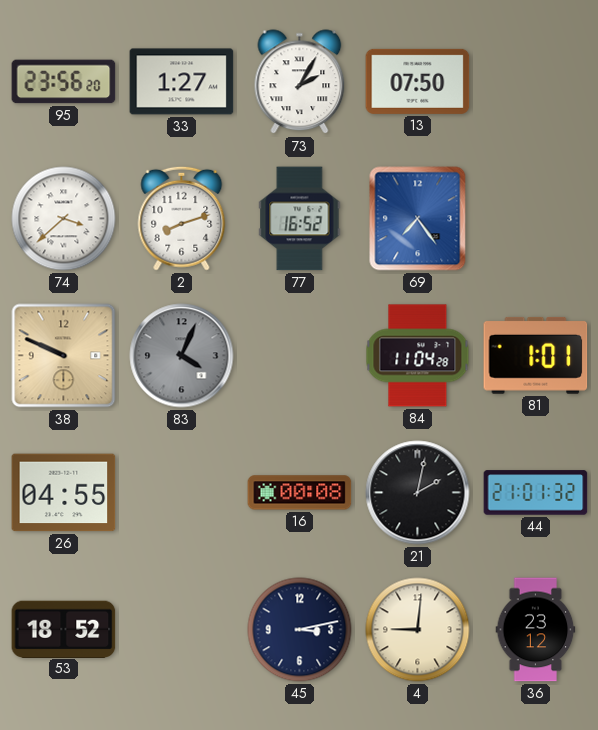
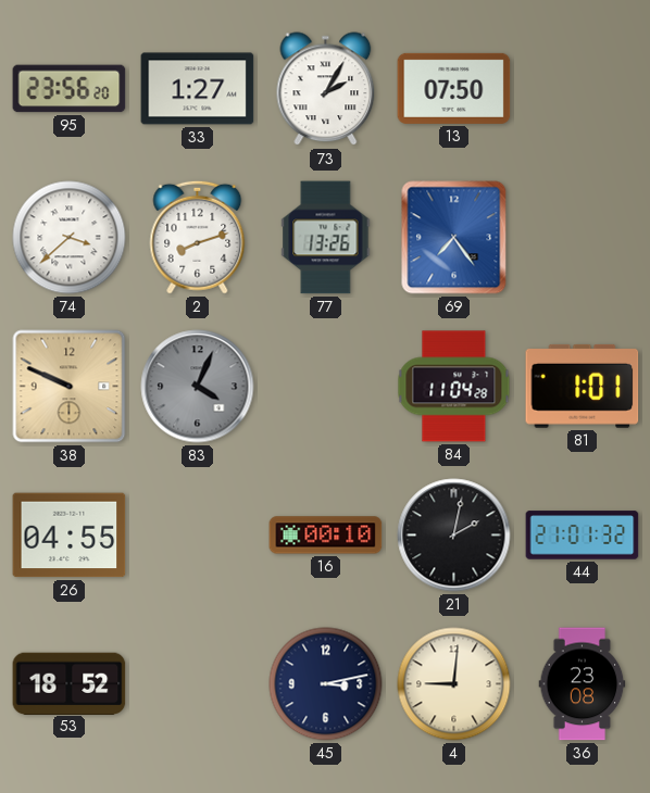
77: 16:52 -> 13:26 (326, 238)
16: 00:08 -> 00:10 (326, 536)
36: 23:12 -> 23:08 (583, 684)
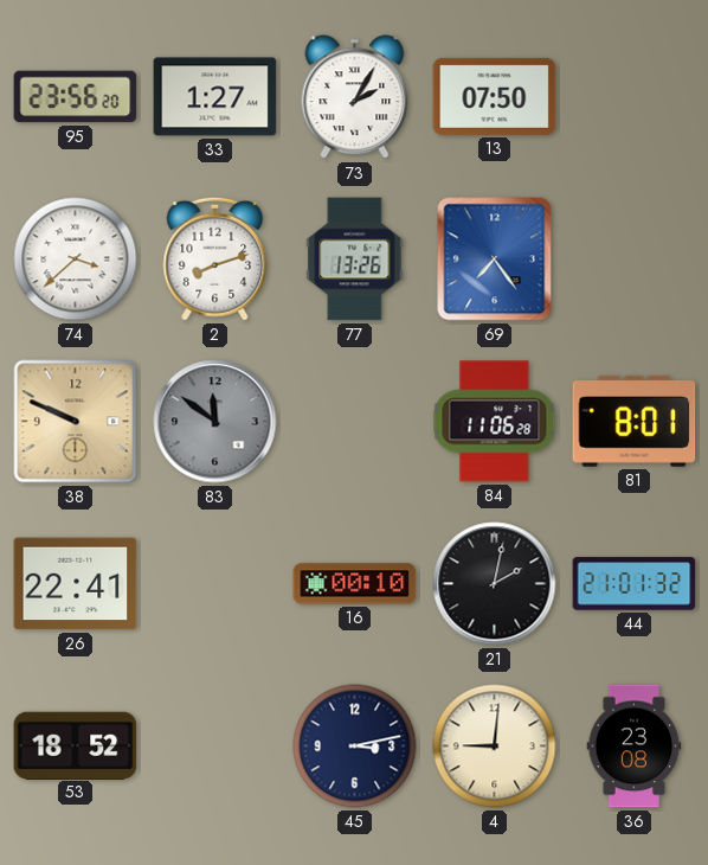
83: 4:04 -> 11:51 (215, 422)
84: 11:04 -> 11:06 (495, 422)
81: 1:01 -> 8:01 (635, 421)
26: 04:55 -> 22:41 (76, 584)
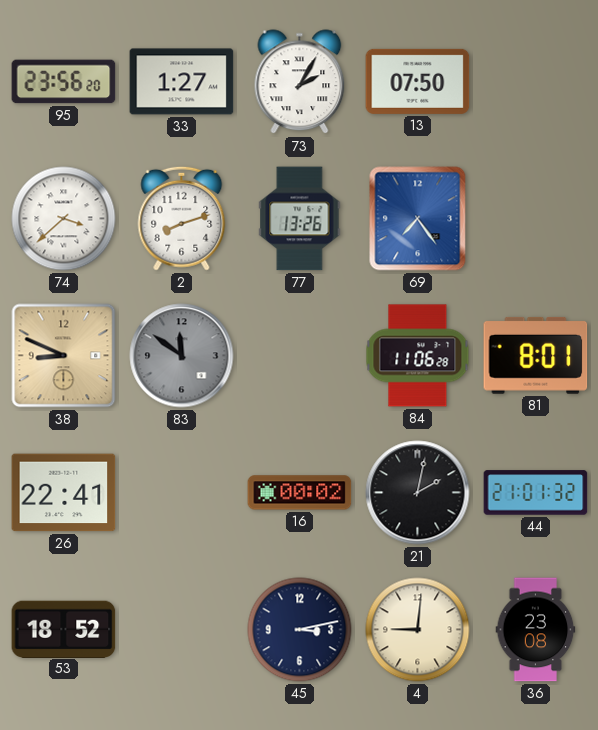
38: 9:49 -> 8:49 (64, 356)
16: 00:10 -> 00:02 (300, 493)
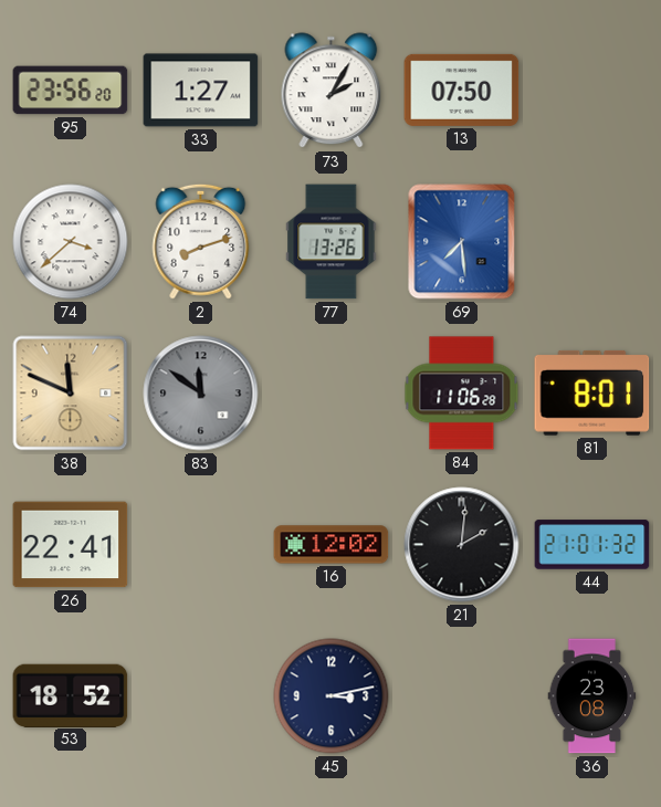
69: 7:24 -> 7:29 (462, 242)
38: 8:49 -> 11:49 (71, 394)
16: 00:02 -> 12:02 (332, 545)
21: 2:02 -> 2:01 (462, 545)
4: 9:01 -> none (418, 630)
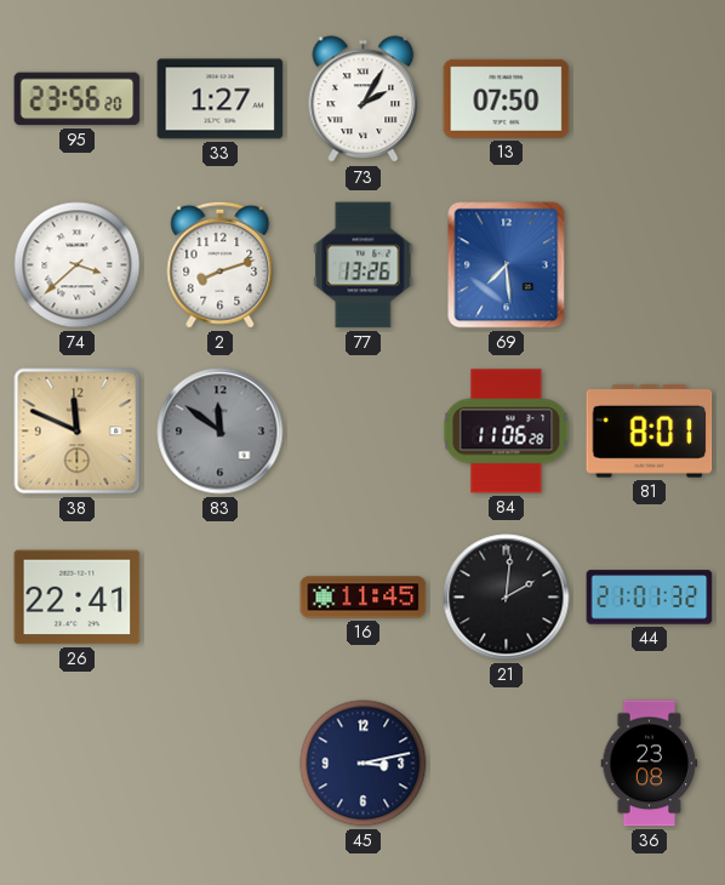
16: 12:02 -> 11:45 (364, 598)
53: 18:52 -> none (71, 695)
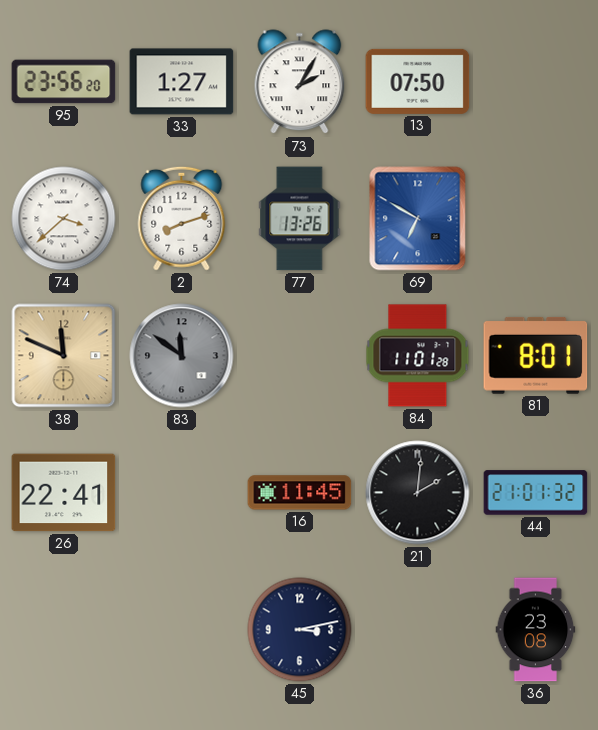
69: 7:29 -> 6:50 (418, 219)
84: 11:06 -> 11:01 (418, 356)
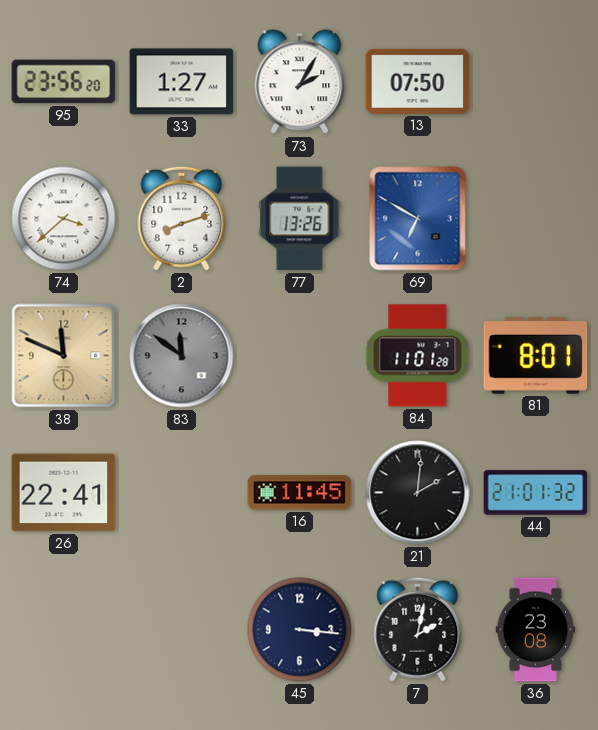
45: 3:13 -> 3:16 (300, 630)
7: none -> 2:02 (418, 629)
